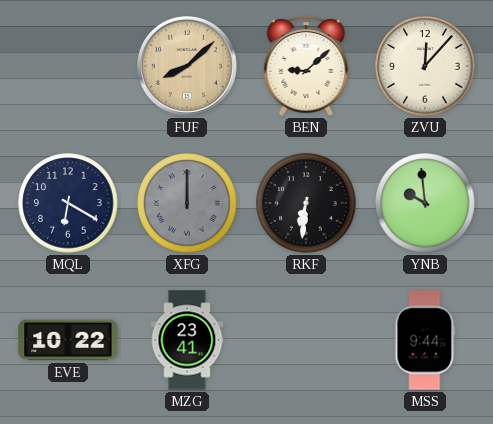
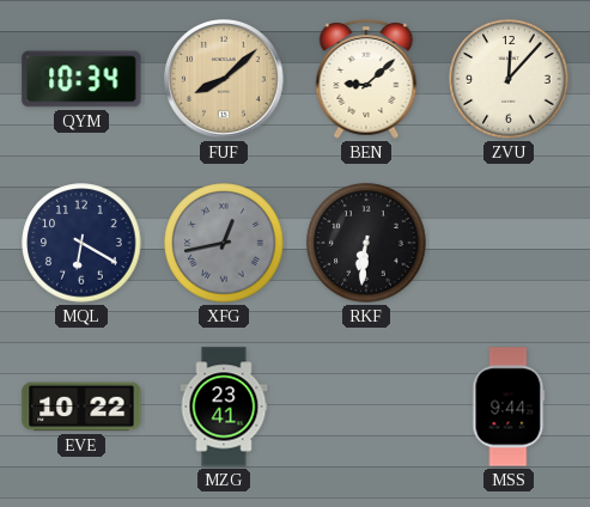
QYM: none -> 10:34 (81, 79)
XFG: 12:00 -> 12:43 (224, 243)
YNB: 9:59 -> none (425, 203)
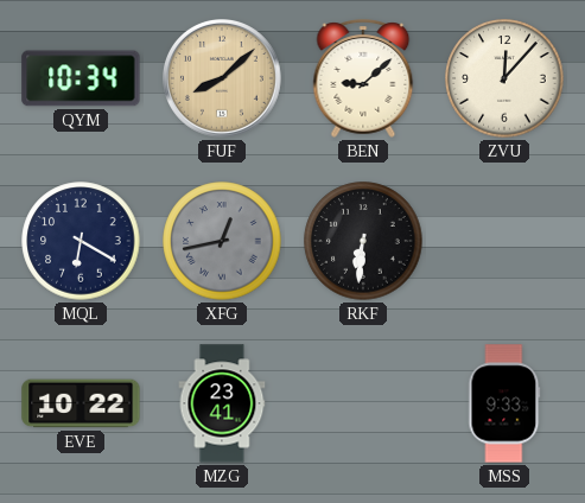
MSS: 9:44 -> 9:33 (504, 403)
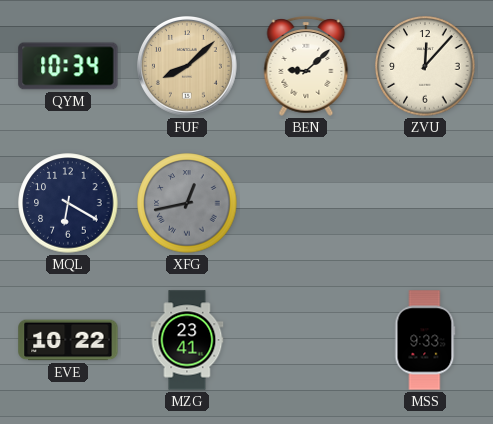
RKF: 6:31 -> none (363, 241)
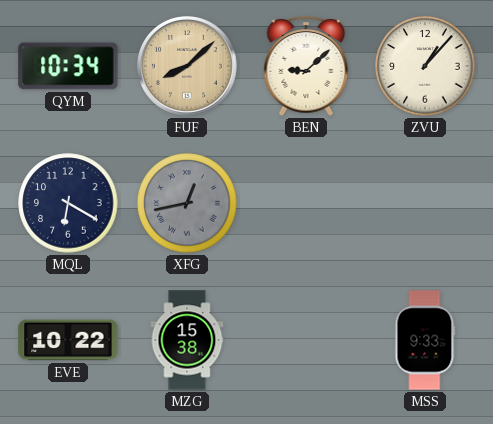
ZVU: 12:07 -> 1:07 (425, 66)
MZG: 23:41 -> 15:38 (187, 340)
